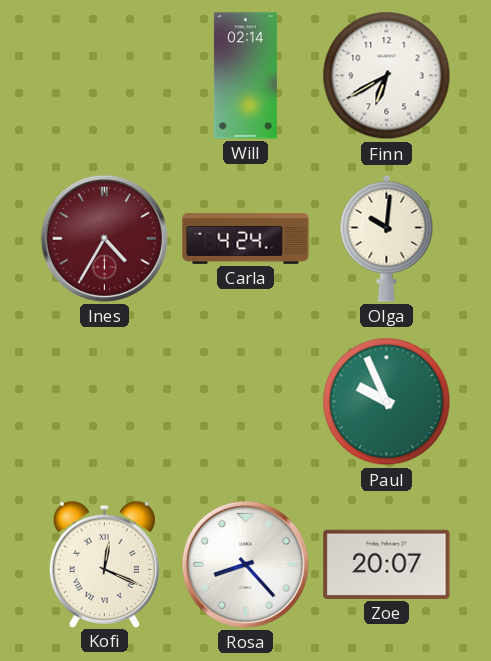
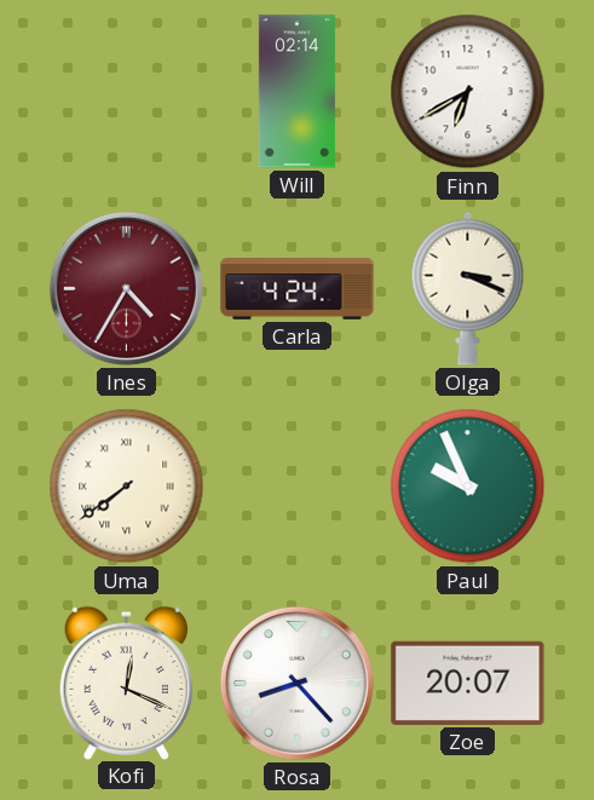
Olga: 10:01 -> 3:19 (468, 288)
Uma: none -> 7:39 (127, 487)
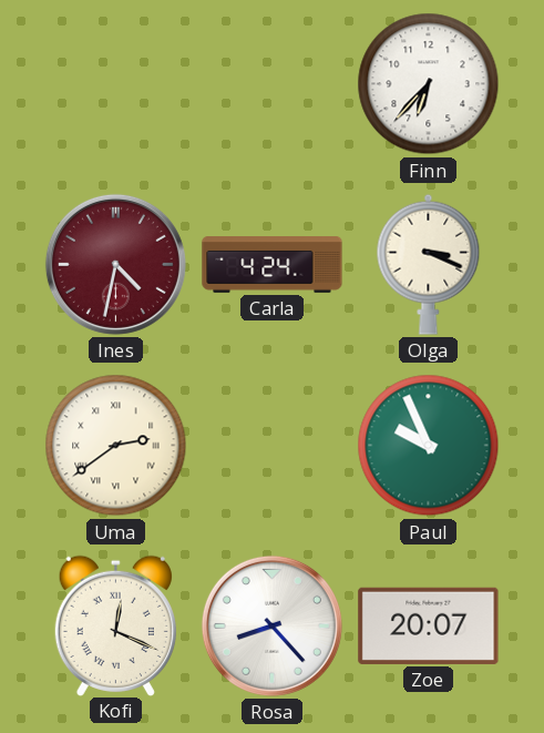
Will: 02:14 -> none (296, 92)
Finn: 6:40 -> 6:37 (429, 84)
Ines: 4:35 -> 4:32 (115, 264)
Uma: 7:39 -> 2:39 (116, 446)
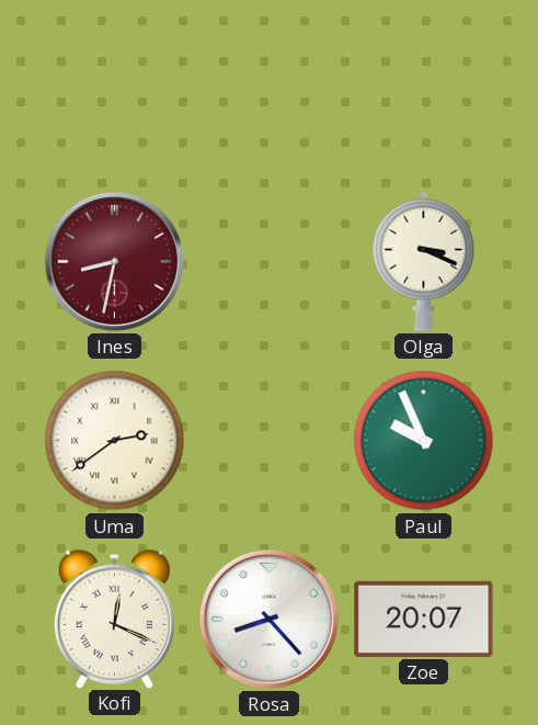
Finn: 6:37 -> none (429, 84)
Ines: 4:32 -> 8:32 (114, 261)
Carla: 4:24 -> none (273, 265)
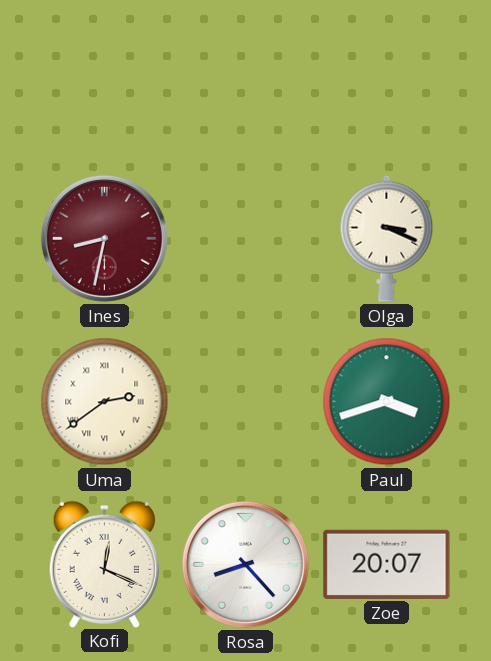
Paul: 9:56 -> 3:42 (387, 402)
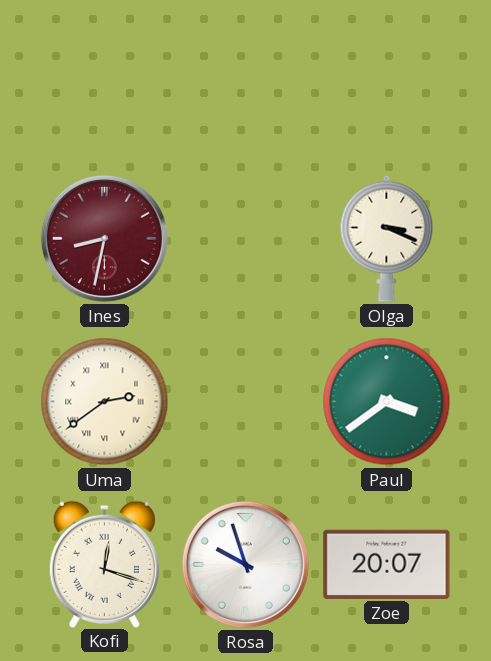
Paul: 3:42 -> 3:39 (387, 402)
Kofi: 12:19 -> 12:18 (104, 564)
Rosa: 8:23 -> 9:57 (245, 564)
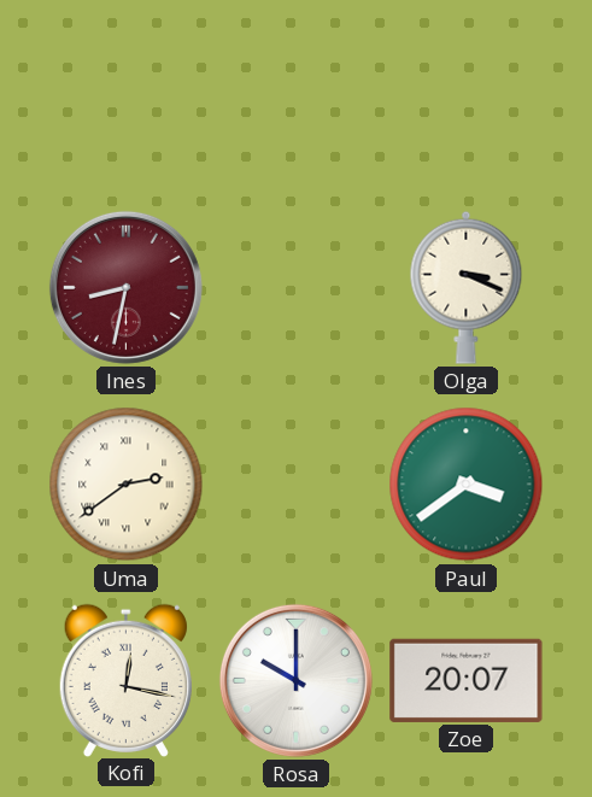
Kofi: 12:18 -> 12:17 (125, 680)
Rosa: 9:57 -> 10:00 (295, 680)
